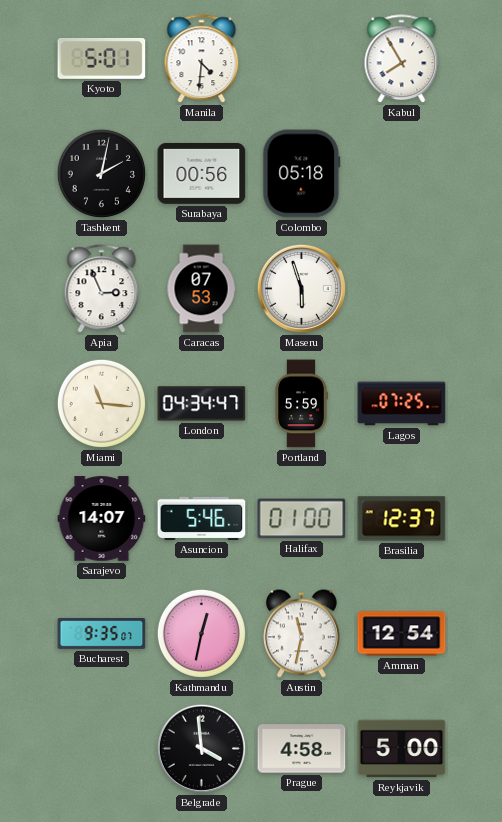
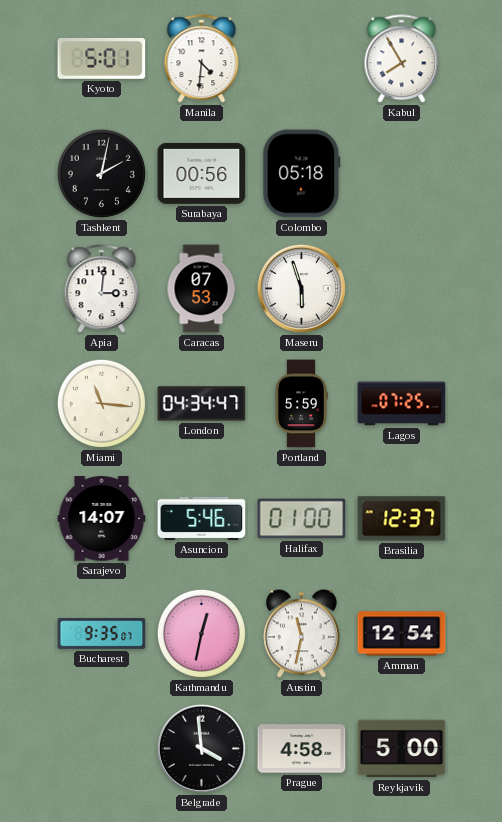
Apia: 2:56 -> 3:01 (102, 289)
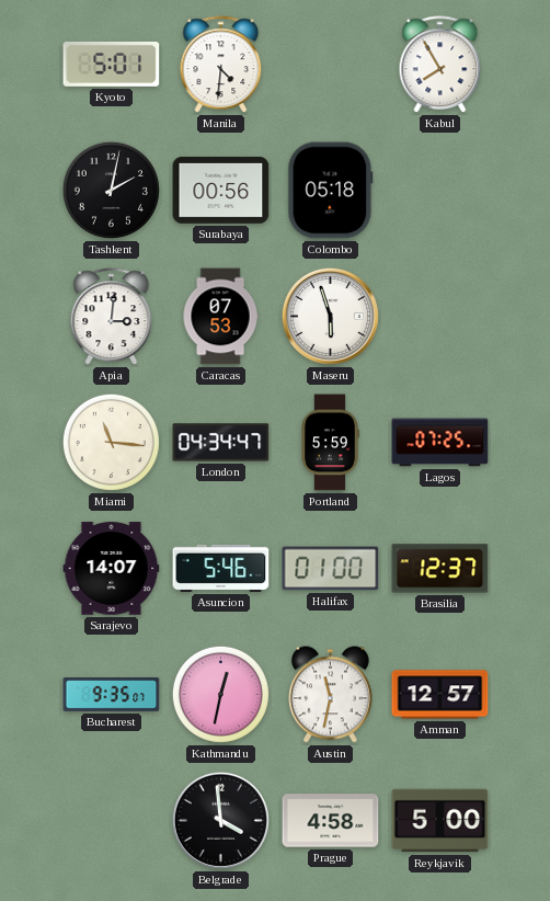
Amman: 12:54 -> 12:57 (440, 695)
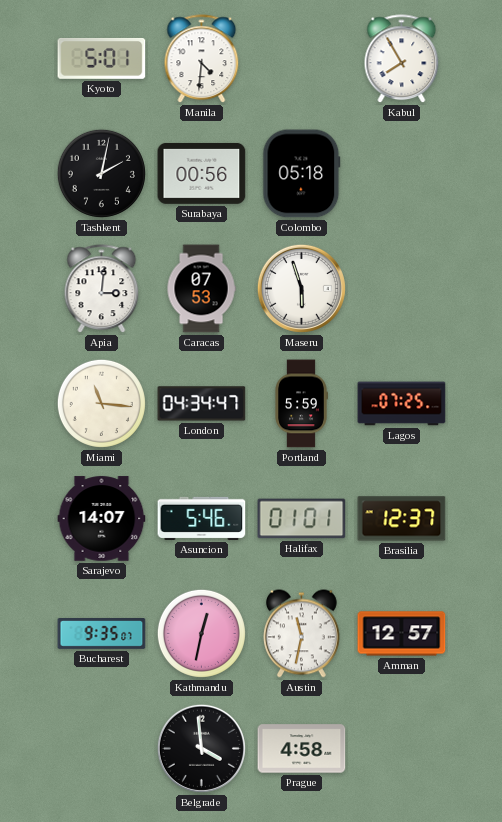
Halifax: 01:00 -> 01:01 (302, 519)
Reykjavik: 5:00 -> none (440, 821)
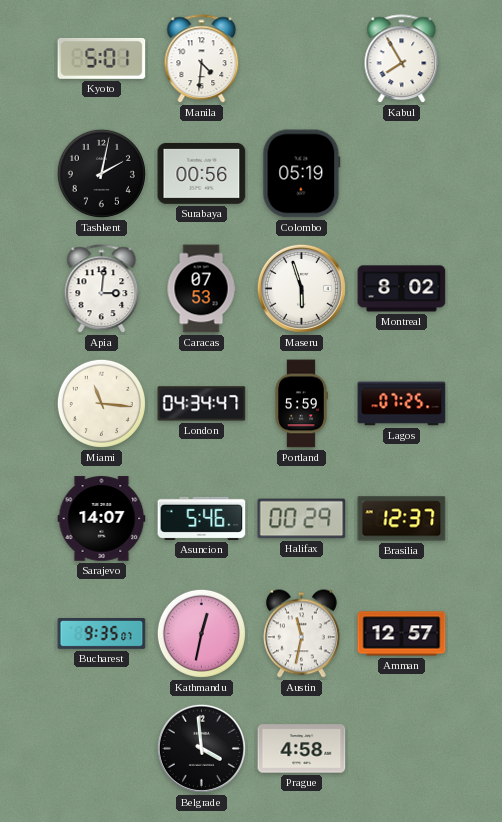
Colombo: 05:18 -> 05:19 (302, 174)
Montreal: none -> 8:02 (402, 289)
Halifax: 01:01 -> 00:29 (302, 519)
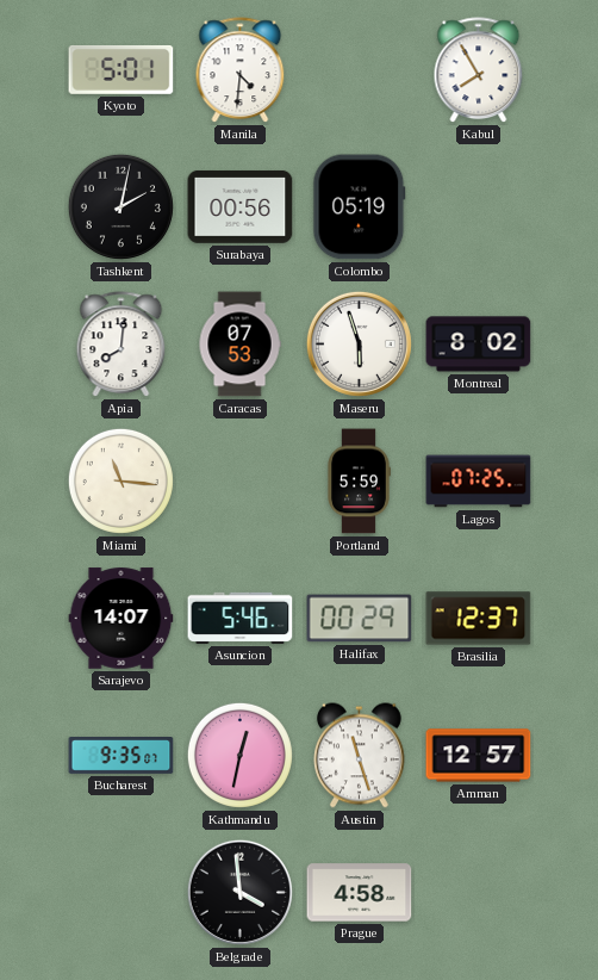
Apia: 3:01 -> 8:01 (122, 345)
London: 04:34 -> none (202, 404)
Austin: 11:32 -> 11:27 (359, 756)
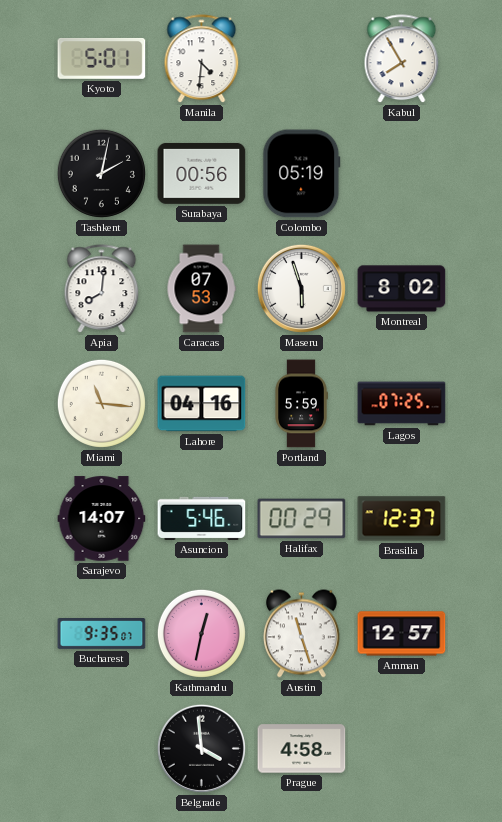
Lahore: none -> 04:16 (202, 404)
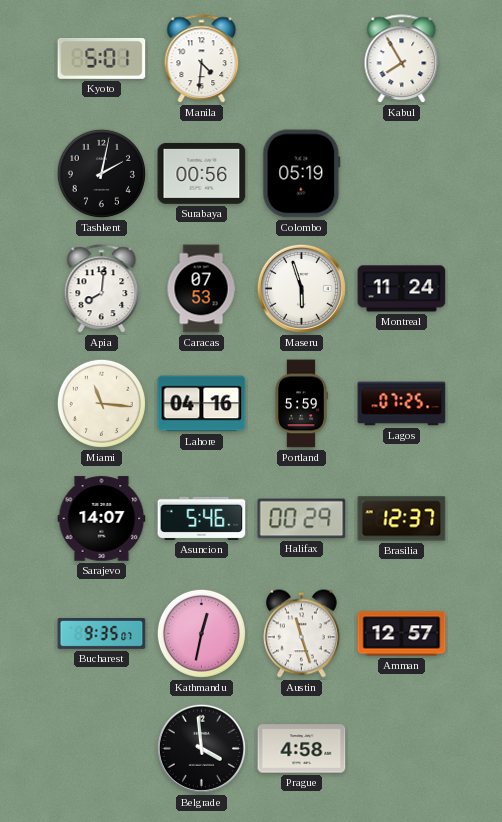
Montreal: 8:02 -> 11:24 (402, 289)
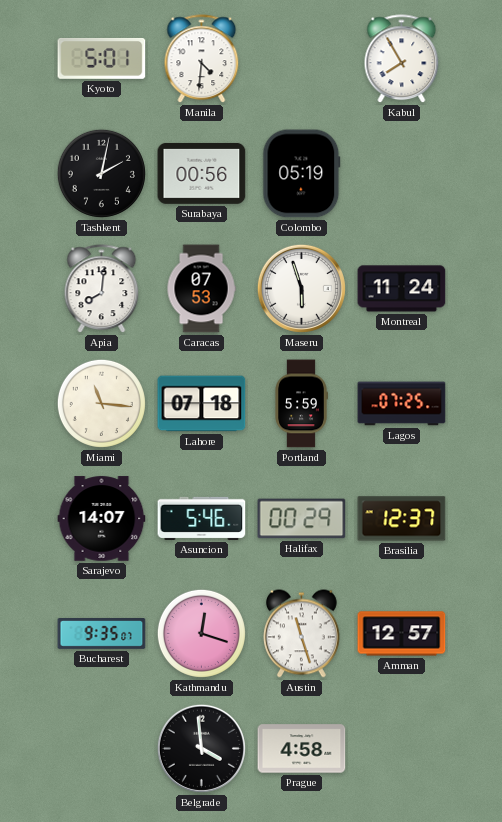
Lahore: 04:16 -> 07:18 (202, 404)
Kathmandu: 12:32 -> 12:18 (201, 633)
